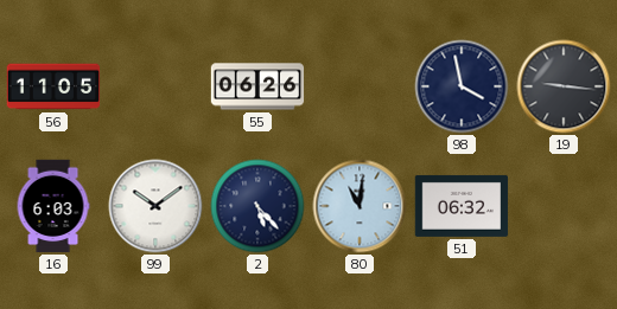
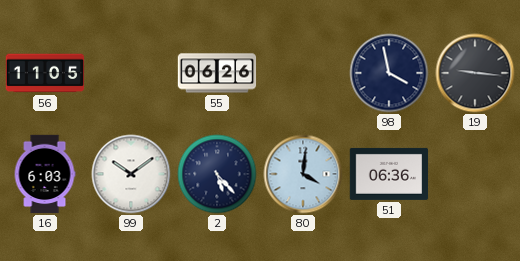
80: 11:01 -> 4:01 (303, 174)
51: 06:32 -> 06:36 (389, 174)
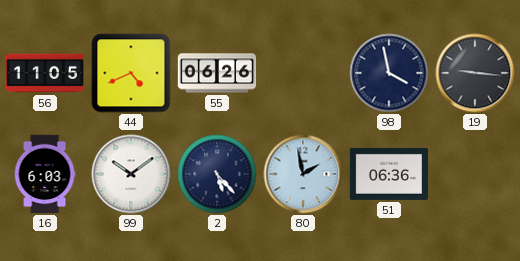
44: none -> 4:41 (131, 73)
80: 4:01 -> 1:58 (303, 174)
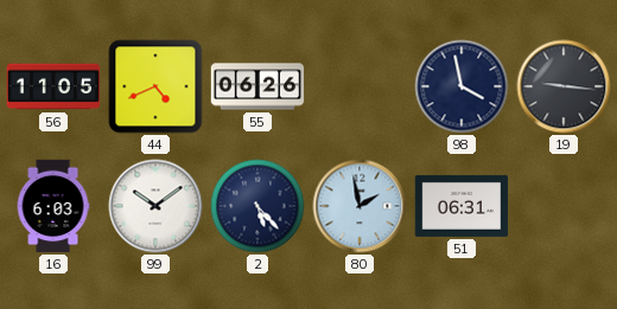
51: 06:36 -> 06:31 (462, 206)
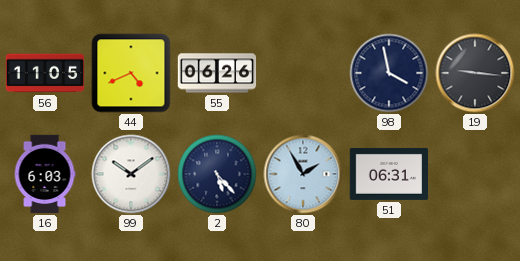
80: 1:58 -> 1:55 (303, 174)
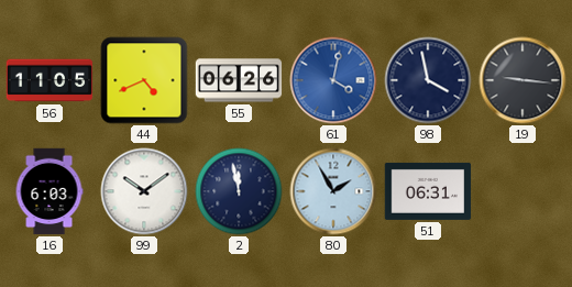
61: none -> 4:02 (333, 80)
2: 5:23 -> 11:58 (239, 191)
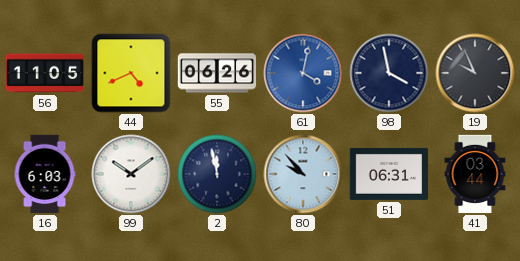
19: 9:16 -> 9:56 (475, 73)
80: 1:55 -> 9:53 (303, 174)
41: none -> 03:44 (475, 174)
